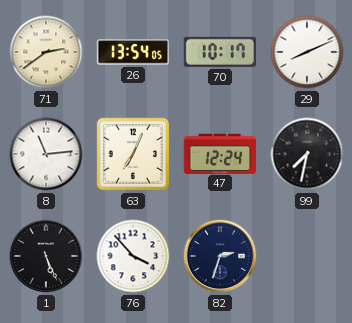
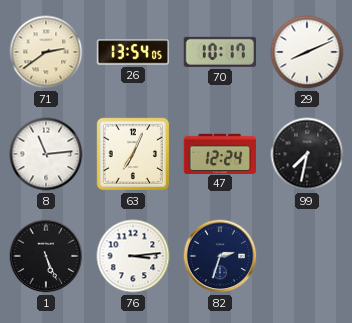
76: 3:53 -> 3:14 (133, 256)
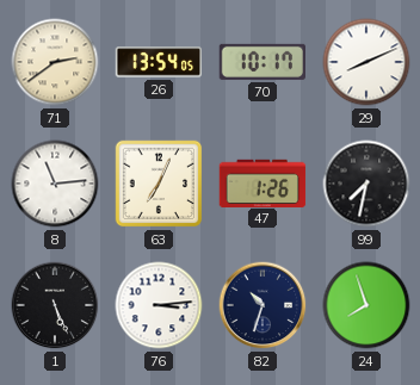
47: 12:24 -> 1:26 (262, 182)
82: 2:33 -> 10:33 (262, 305)
24: none -> 7:57 (366, 305)
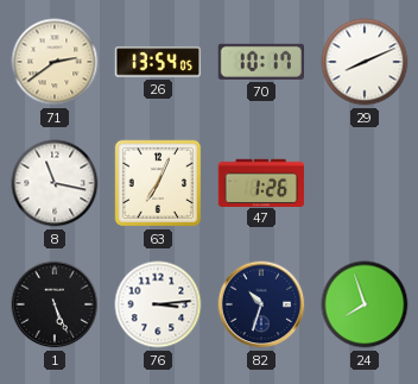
8: 11:14 -> 11:17 (55, 183)
99: 7:32 -> none (366, 184)
